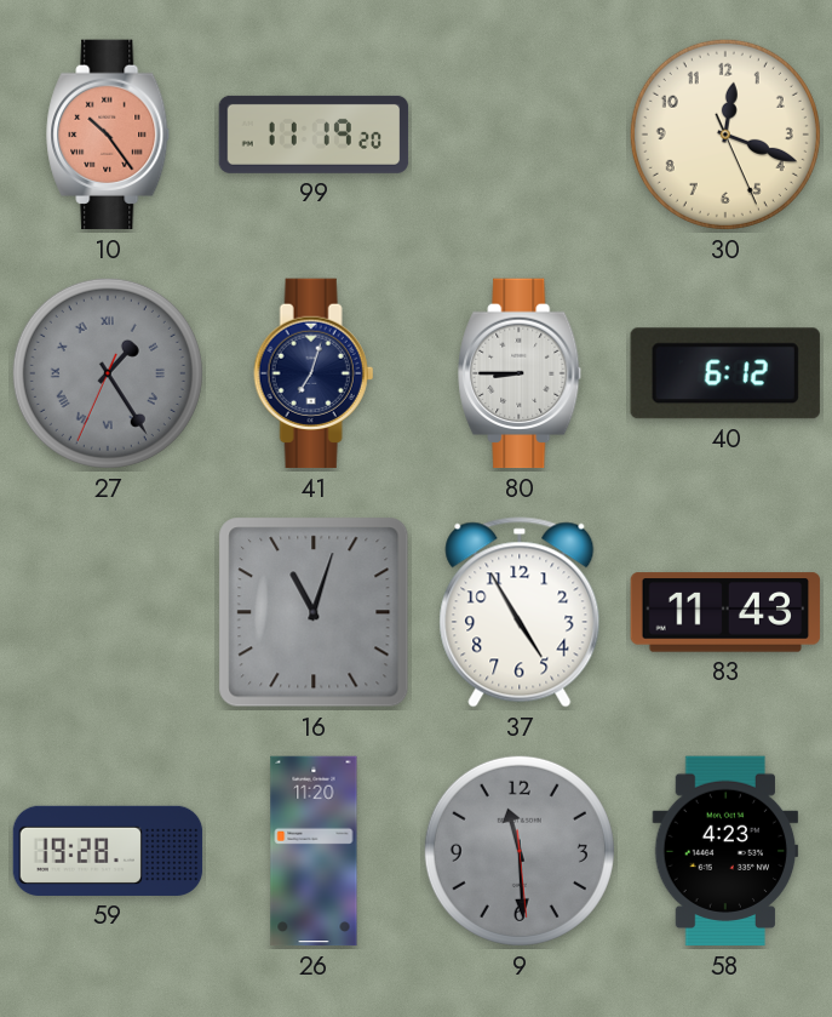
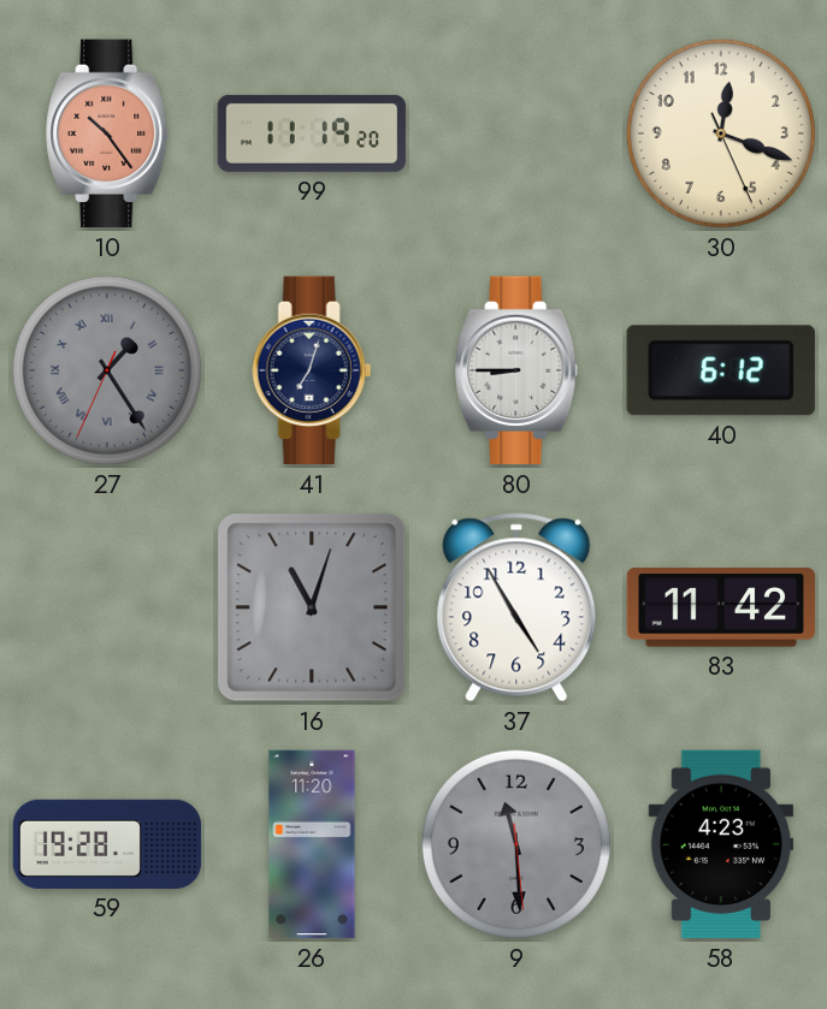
83: 11:43 -> 11:42 (721, 607)
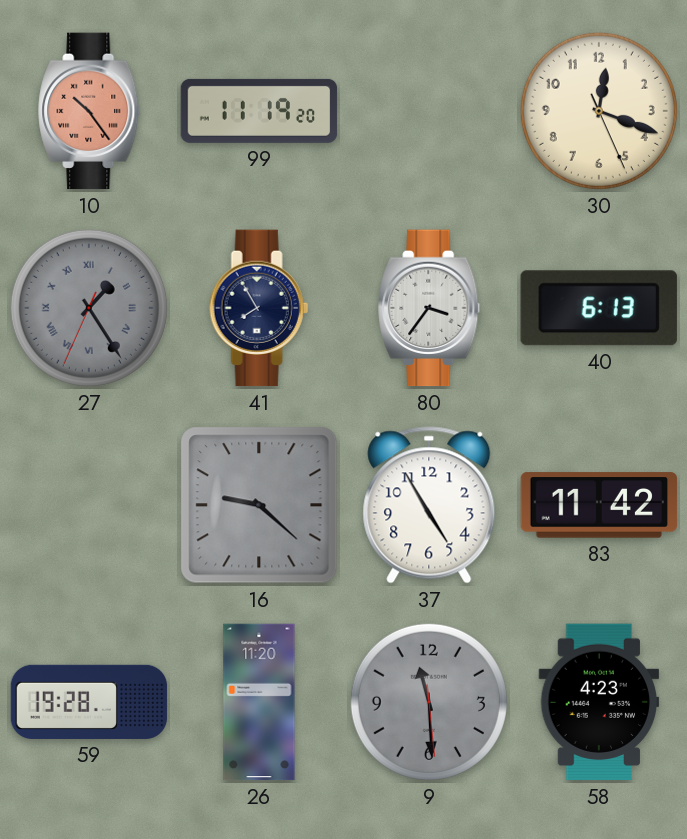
41: 7:03 -> 7:55 (259, 308)
80: 8:45 -> 3:36 (430, 308)
40: 6:12 -> 6:13 (599, 308)
16: 11:03 -> 9:22 (259, 505)
